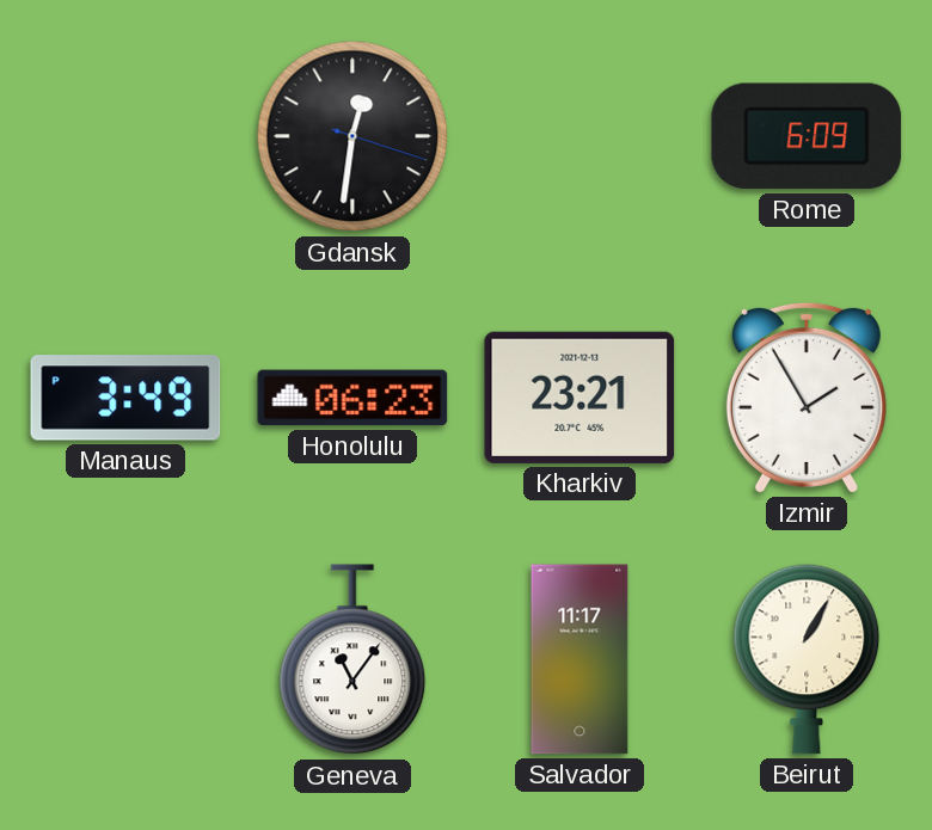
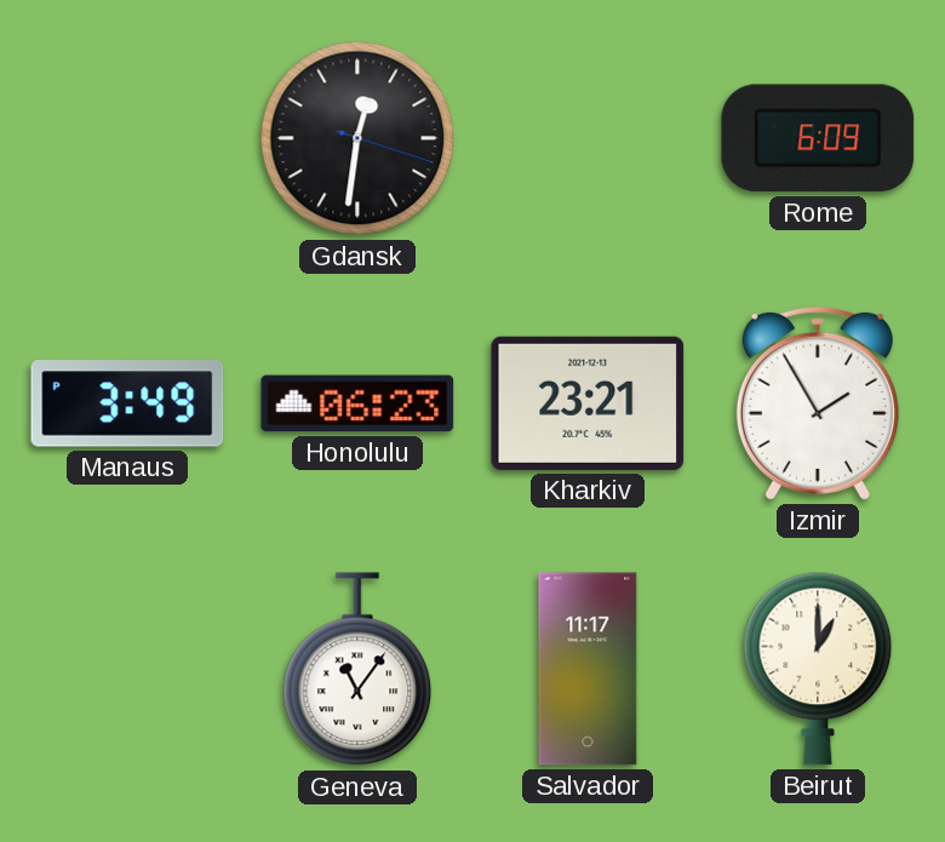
Beirut: 1:05 -> 1:00 (818, 669)
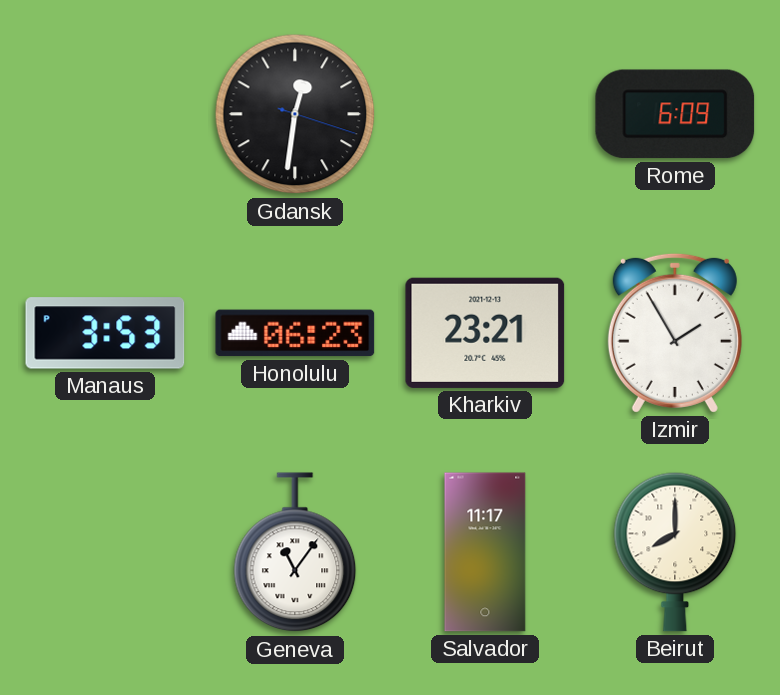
Manaus: 3:49 -> 3:53 (105, 333)
Beirut: 1:00 -> 8:00 (675, 552)
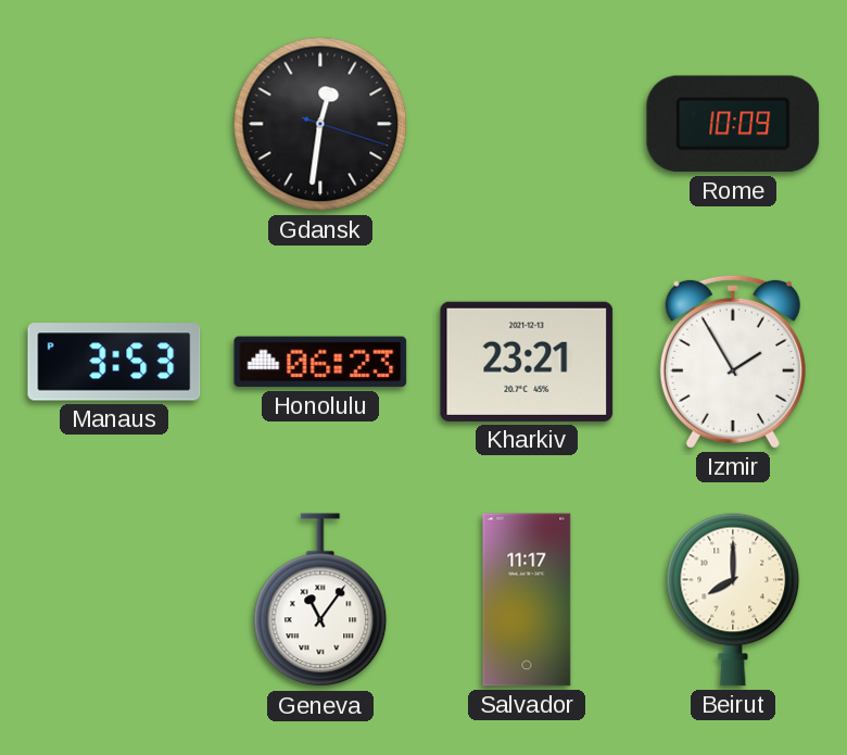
Rome: 6:09 -> 10:09 (733, 124)
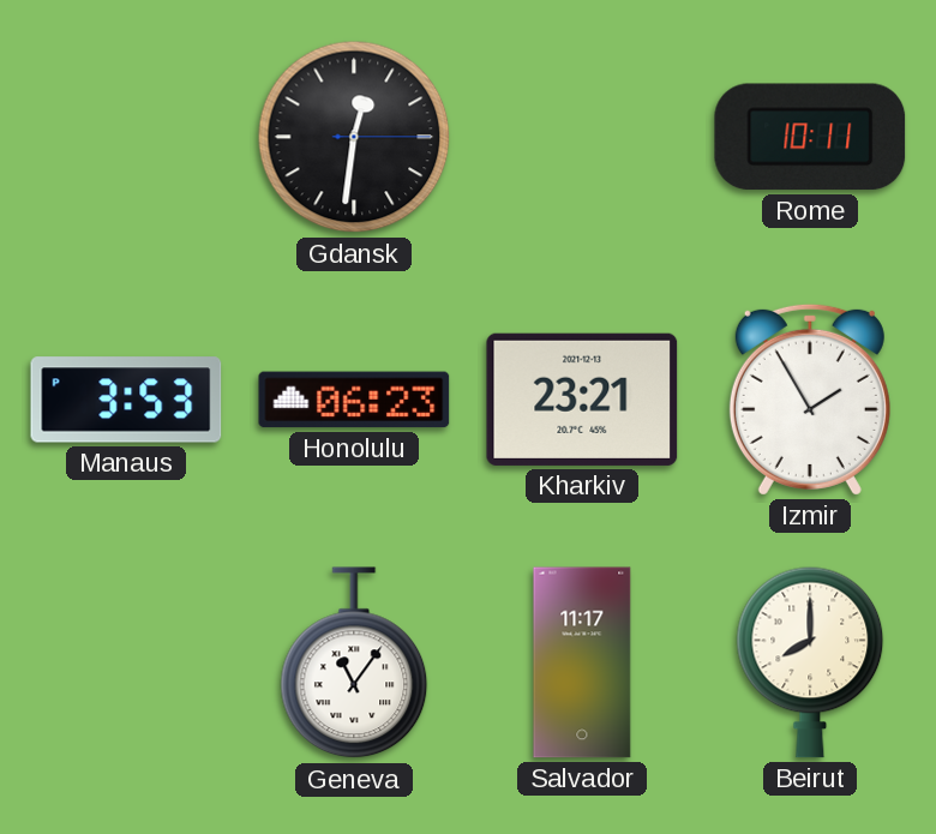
Gdansk: 12:31:18 -> 12:31:15 (354, 137)
Rome: 10:09 -> 10:11 (810, 137)
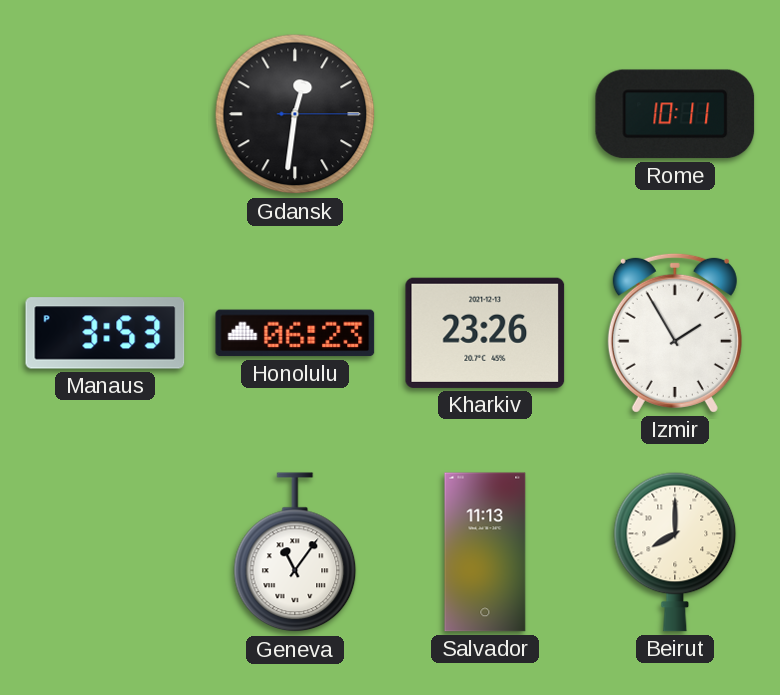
Kharkiv: 23:21 -> 23:26 (485, 333)
Salvador: 11:17 -> 11:13 (485, 552)
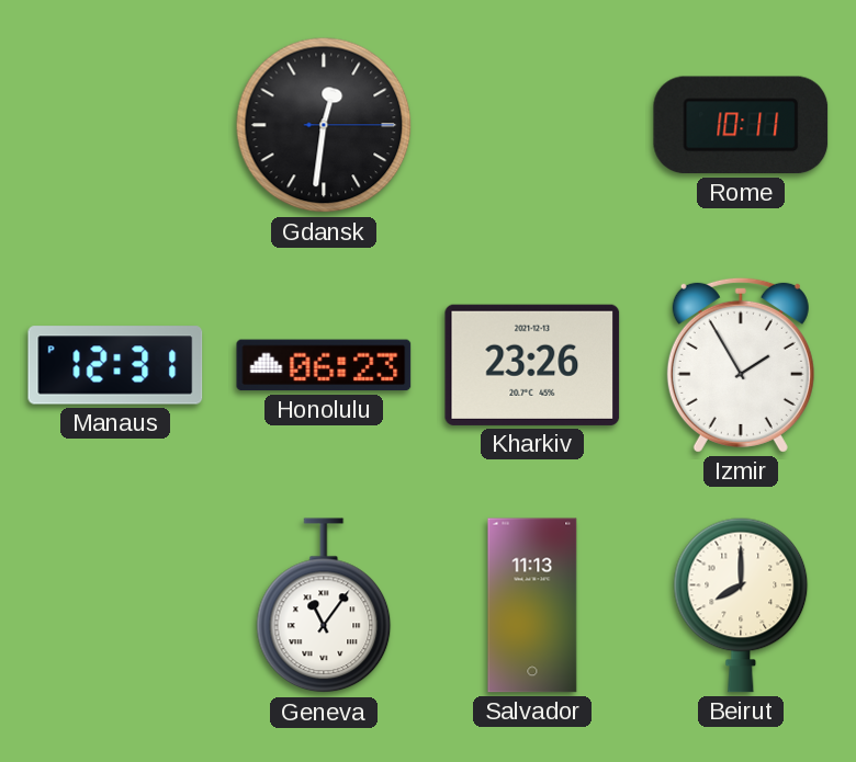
Manaus: 3:53 -> 12:31 (115, 365)
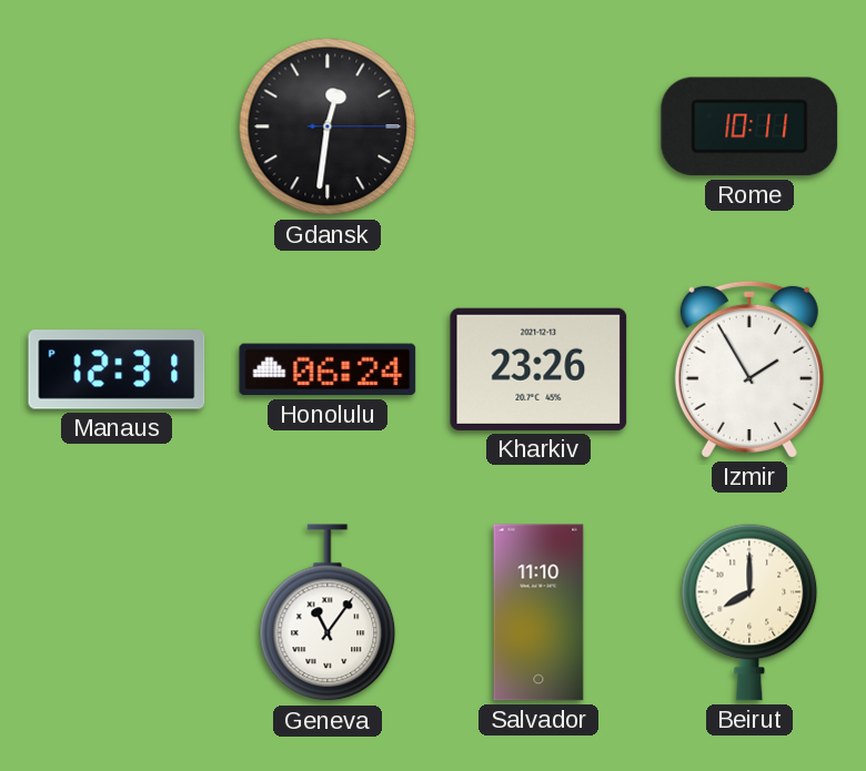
Honolulu: 06:23 -> 06:24 (328, 369)
Salvador: 11:13 -> 11:10 (538, 612)
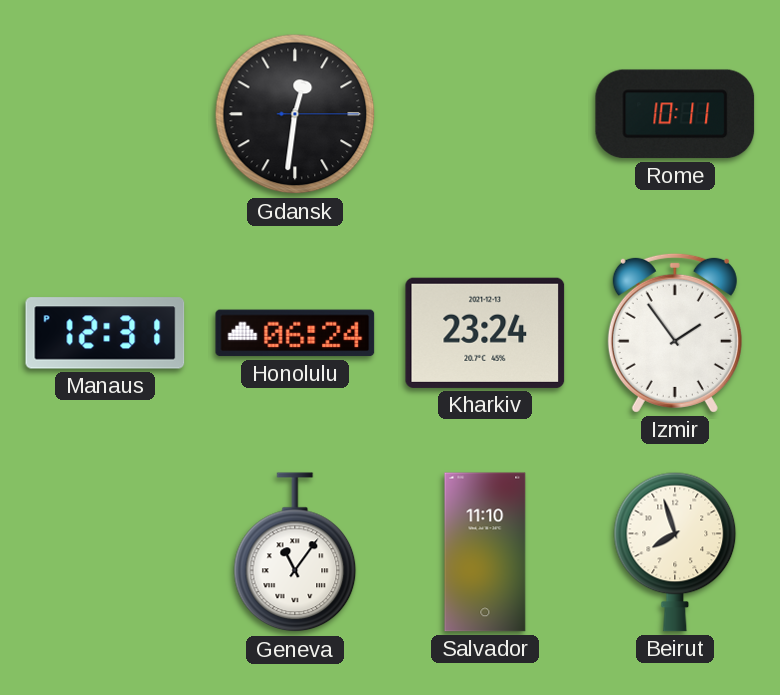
Kharkiv: 23:26 -> 23:24 (485, 333)
Izmir: 1:55 -> 1:54 (675, 333)
Beirut: 8:00 -> 7:57 (675, 552)
